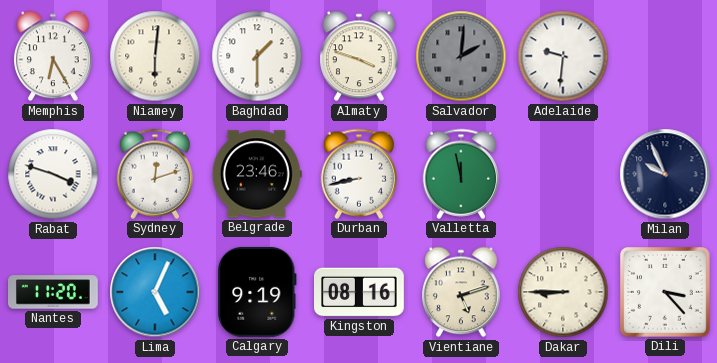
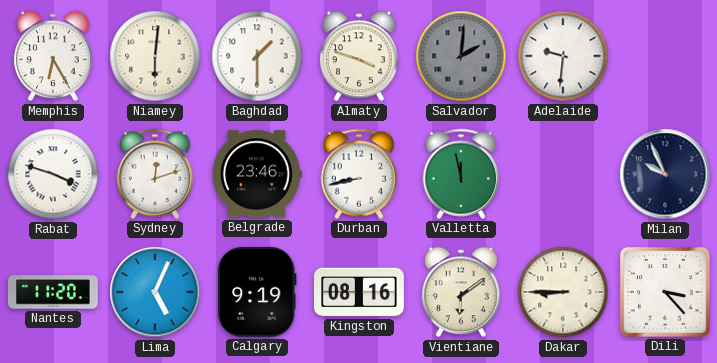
Vientiane: 5:12 -> 6:09 (462, 292)
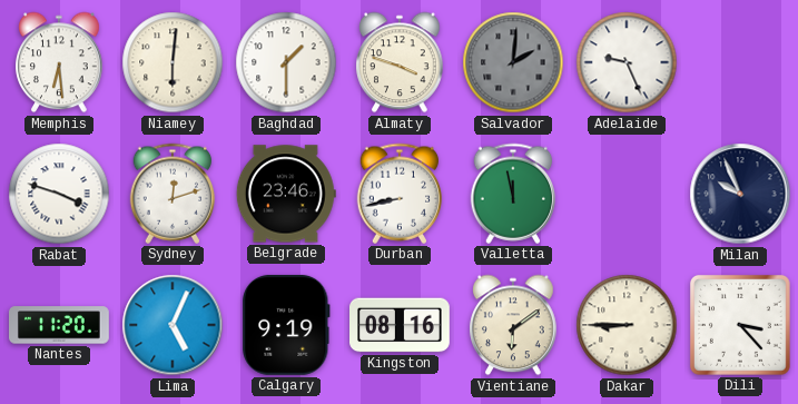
Memphis: 6:25 -> 6:29 (60, 62)
Adelaide: 9:31 -> 9:26 (627, 62)
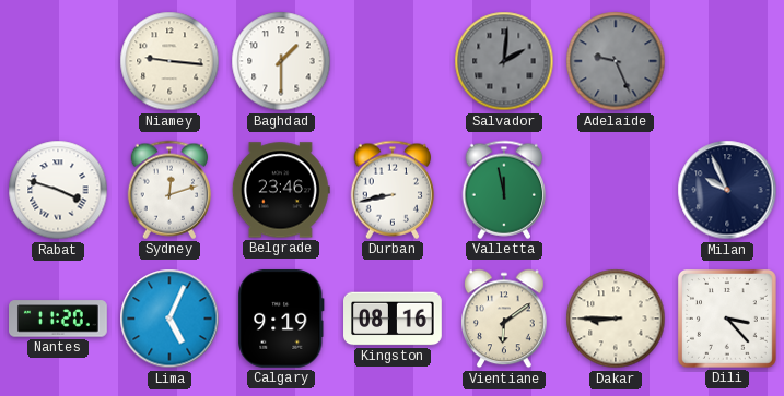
Memphis: 6:29 -> none (60, 62)
Niamey: 6:01 -> 9:16 (169, 61)
Almaty: 3:48 -> none (401, 62)
Adelaide dial: white -> grey (616, 61)
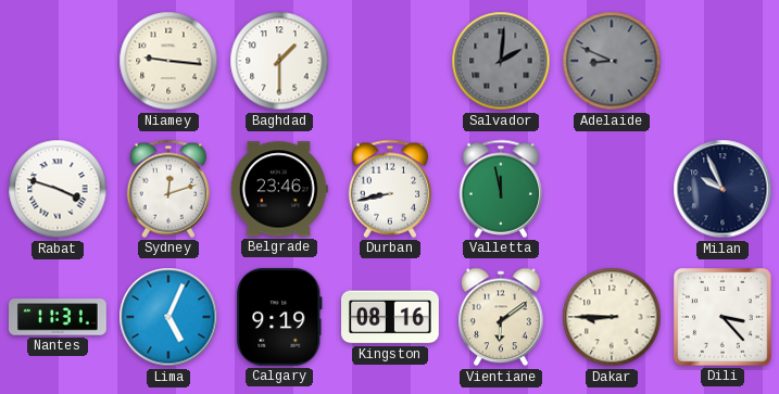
Adelaide: 9:26 -> 8:49 (612, 61)
Nantes: 11:20 -> 11:31 (59, 317)
